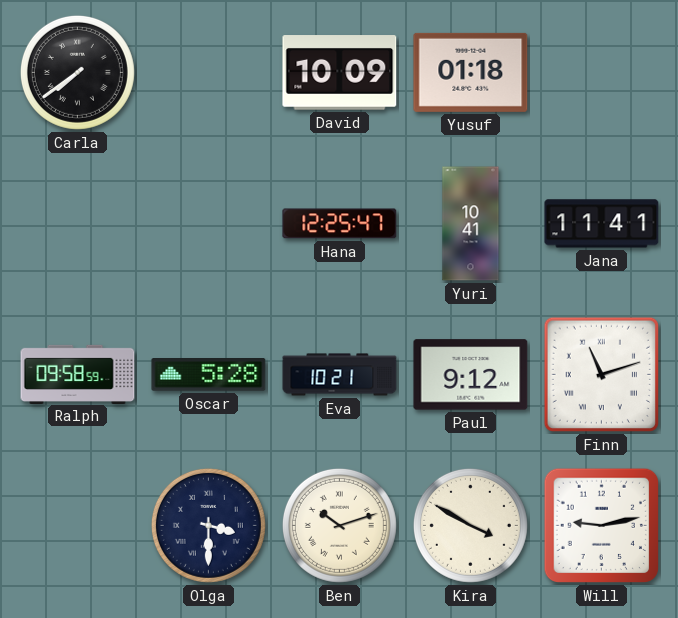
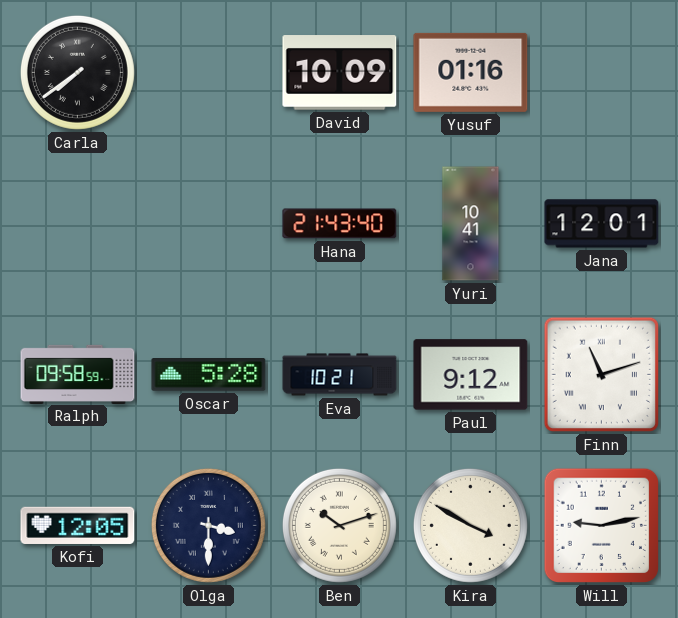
Yusuf: 01:18 -> 01:16 (471, 72)
Hana: 12:25 -> 21:43 (340, 224)
Jana: 11:41 -> 12:01 (602, 224)
Kofi: none -> 12:05 (78, 525)
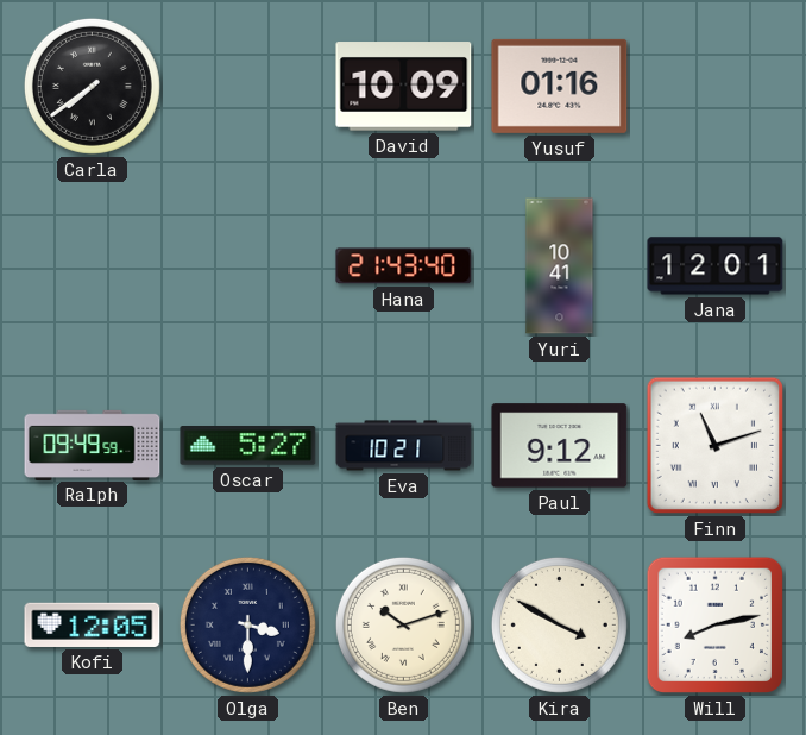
Ralph: 09:58 -> 09:49 (93, 445)
Oscar: 5:28 -> 5:27 (248, 446)
Will: 9:13 -> 8:13 (716, 626)
